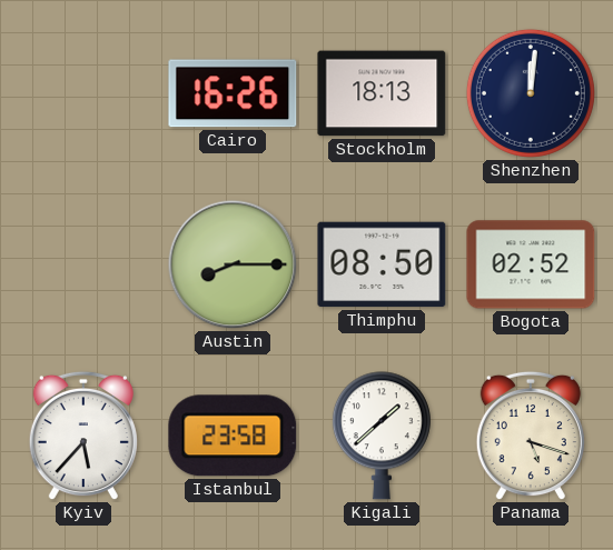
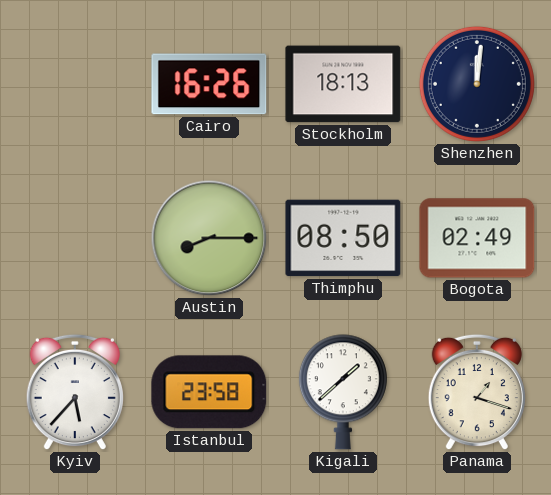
Bogota: 02:52 -> 02:49 (477, 238)
Panama: 5:18 -> 1:18 (477, 392)
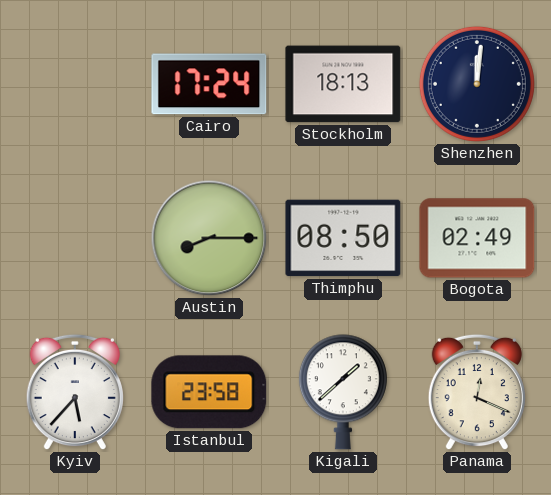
Cairo: 16:26 -> 17:24 (209, 84)
Panama: 1:18 -> 12:19 (477, 392)
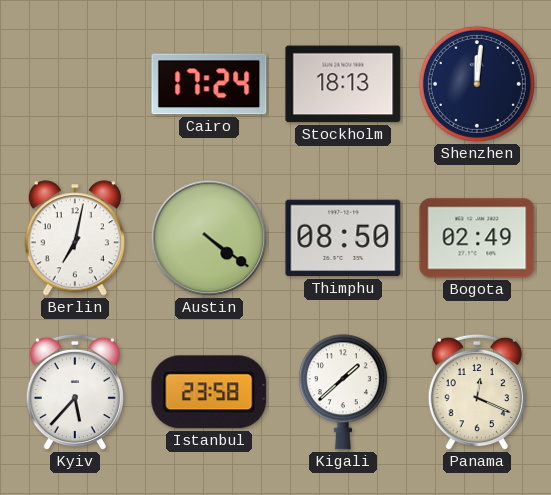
Berlin: none -> 7:02 (75, 238)
Austin: 8:15 -> 4:21 (209, 238)
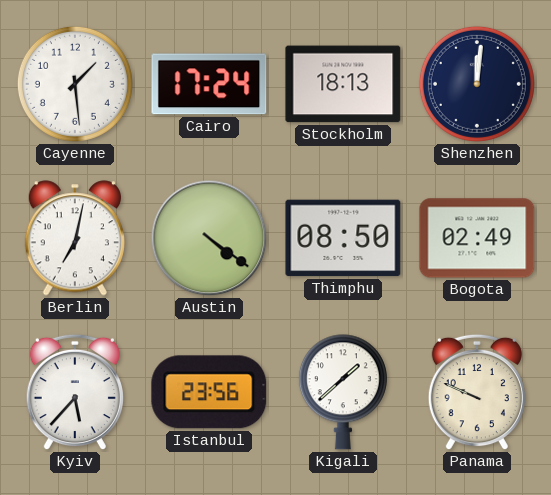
Cayenne: none -> 1:29 (75, 84)
Istanbul: 23:58 -> 23:56 (209, 392)
Panama: 12:19 -> 9:49 (477, 392)
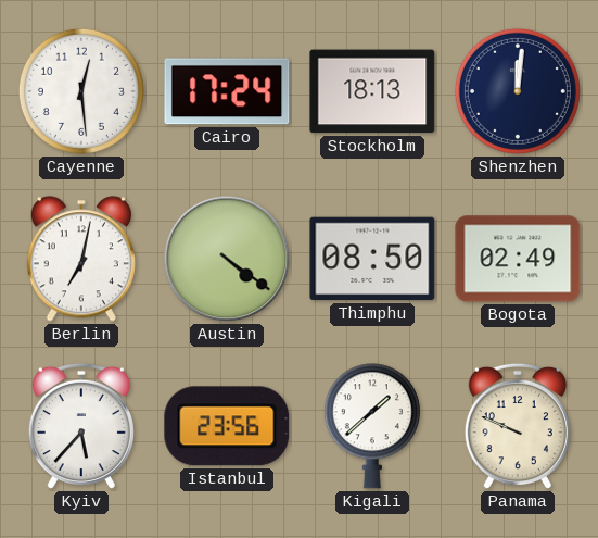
Cayenne: 1:29 -> 12:29 (81, 91)
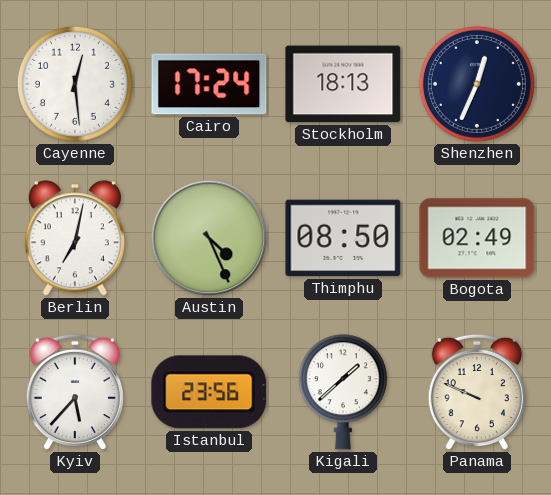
Shenzhen: 12:01 -> 12:34 (477, 84)
Austin: 4:21 -> 4:26 (209, 238)
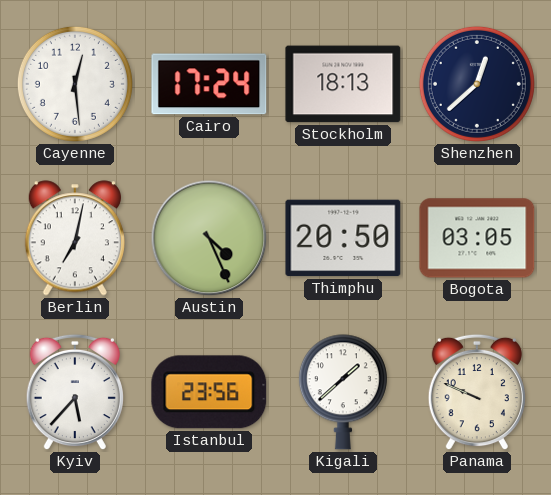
Shenzhen: 12:34 -> 12:38 (477, 84)
Thimphu: 08:50 -> 20:50 (343, 238)
Bogota: 02:49 -> 03:05 (477, 238)
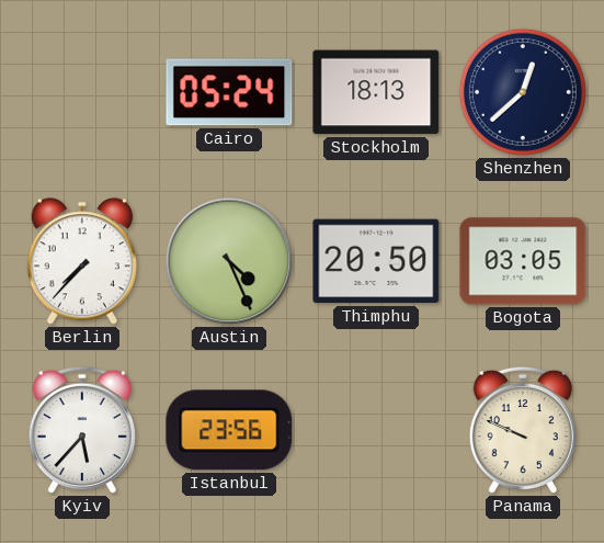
Cayenne: 12:29 -> none (75, 84)
Cairo: 17:24 -> 05:24 (229, 92)
Berlin: 7:02 -> 7:37 (82, 261)
Kigali: 1:38 -> none (343, 392)
